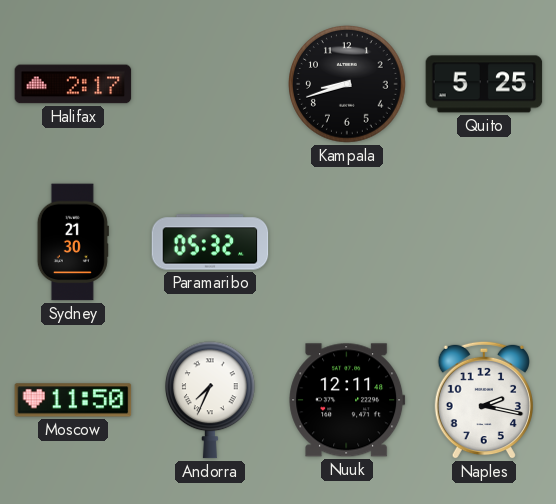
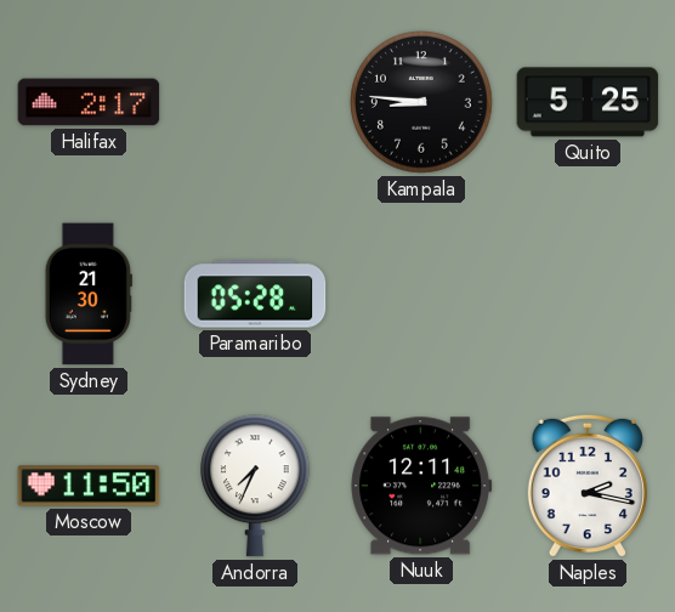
Kampala: 8:42 -> 8:46 (421, 102)
Paramaribo: 05:32 -> 05:28 (255, 294)
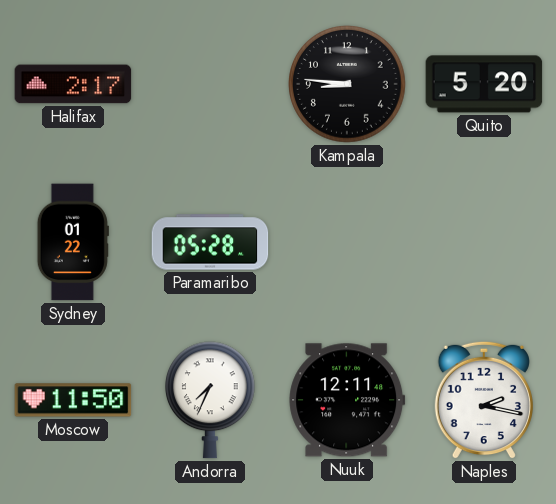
Quito: 5:25 -> 5:20 (484, 84)
Sydney: 21:30 -> 01:22 (73, 242)
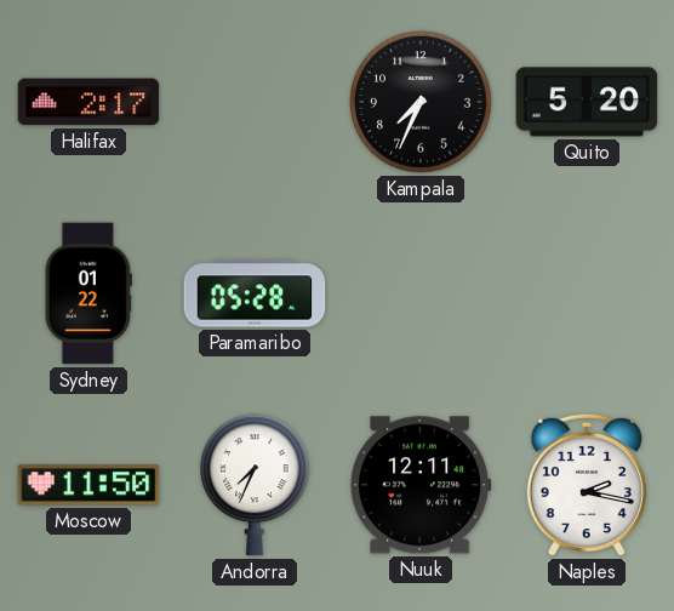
Kampala: 8:46 -> 7:34 (421, 102)
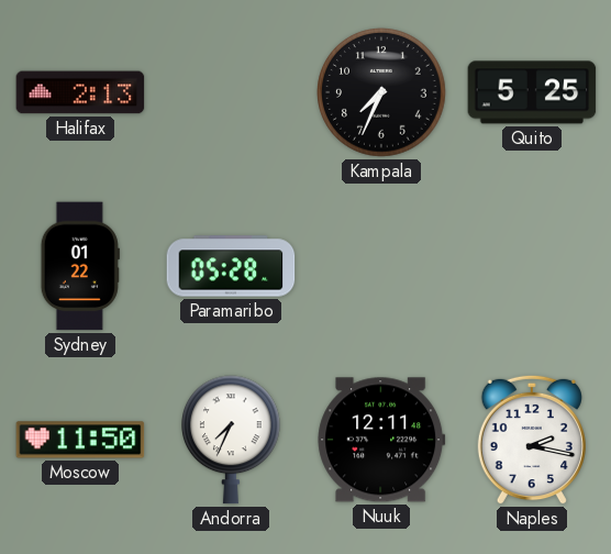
Halifax: 2:17 -> 2:13 (80, 92)
Quito: 5:20 -> 5:25 (532, 92)
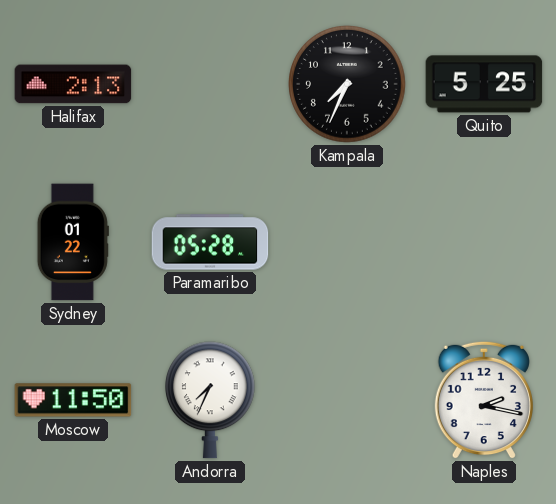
Nuuk: 12:11 -> none (381, 440)
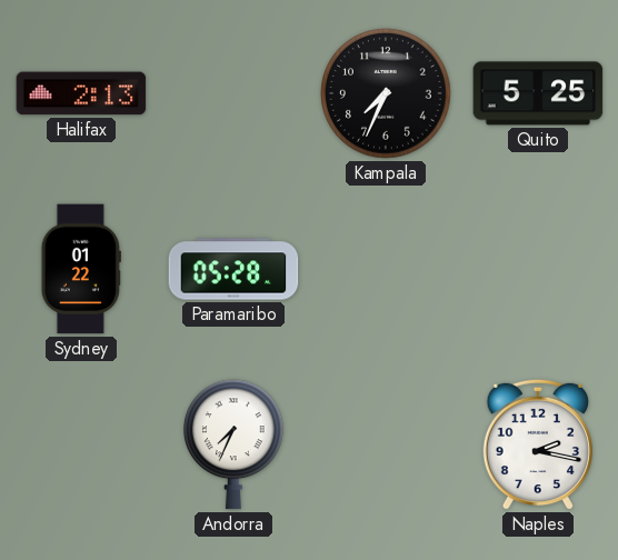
Moscow: 11:50 -> none (73, 400)
